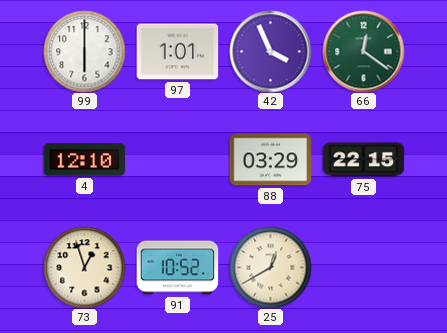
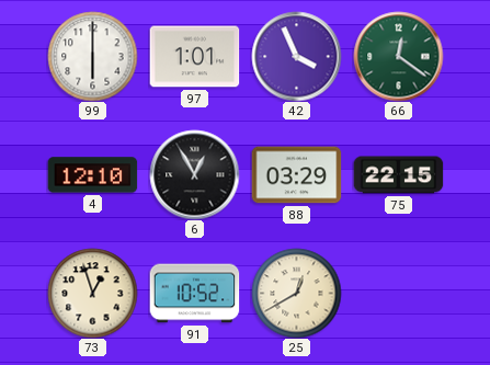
6: none -> 12:55 (194, 174)
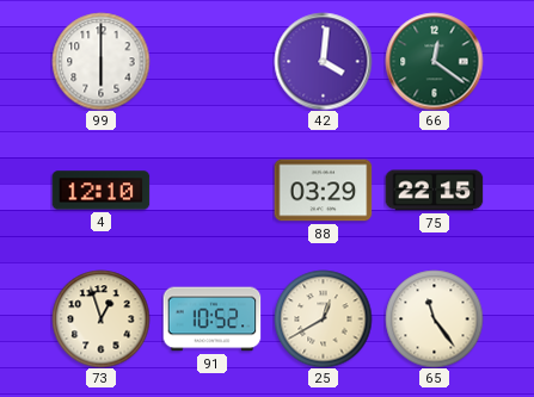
97: 1:01 -> none (194, 57)
42: 3:56 -> 4:01 (323, 61)
6: 12:55 -> none (194, 174)
65: none -> 11:24 (434, 318)
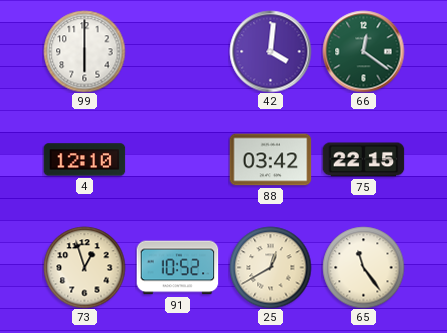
88: 03:29 -> 03:42 (270, 160)
